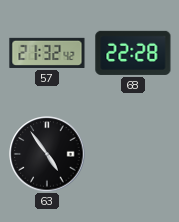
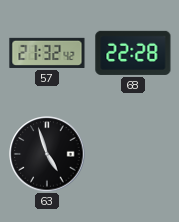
63: 4:54 -> 4:57 (47, 154)
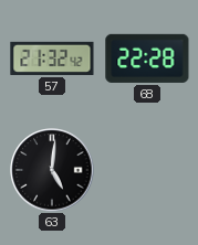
63: 4:57 -> 5:01 (52, 170)
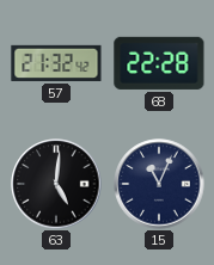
15: none -> 11:04 (159, 184)
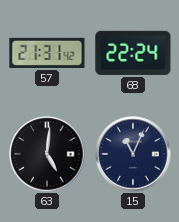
57: 21:32 -> 21:31 (47, 53)
68: 22:28 -> 22:24 (133, 53)
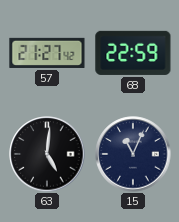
57: 21:31 -> 21:27 (47, 53)
68: 22:24 -> 22:59 (133, 53)
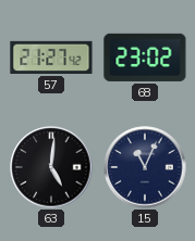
68: 22:59 -> 23:02 (145, 58)
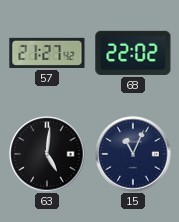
68: 23:02 -> 22:02 (133, 53)
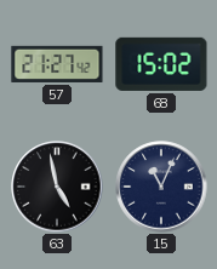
68: 22:02 -> 15:02 (161, 64)
63: 5:01 -> 4:58 (57, 187)
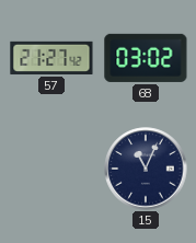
68: 15:02 -> 03:02 (146, 58)
63: 4:58 -> none (57, 187)
